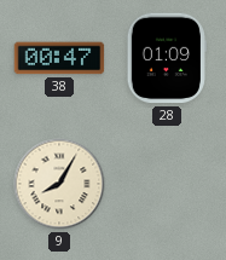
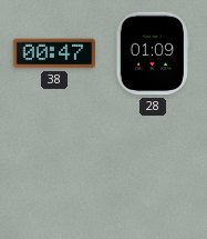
9: 8:05 -> none (59, 184)
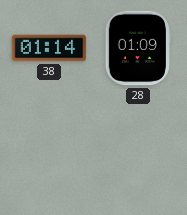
38: 00:47 -> 01:14 (49, 48)
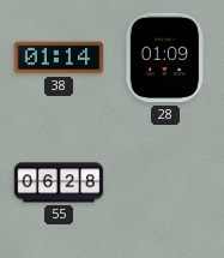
55: none -> 06:28 (59, 182)
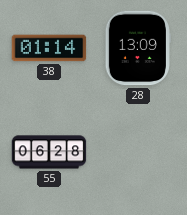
28: 01:09 -> 13:09 (138, 48)
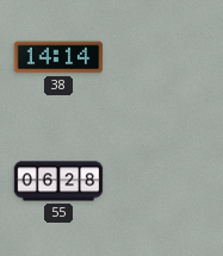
38: 01:14 -> 14:14 (58, 57)
28: 13:09 -> none (138, 48)
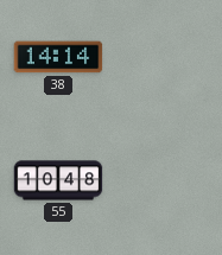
55: 06:28 -> 10:48 (58, 180)
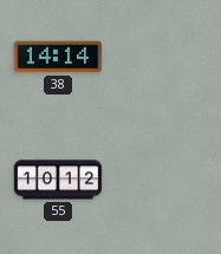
55: 10:48 -> 10:12 (58, 180)
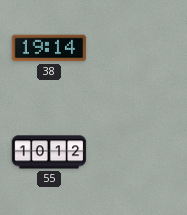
38: 14:14 -> 19:14 (49, 48)
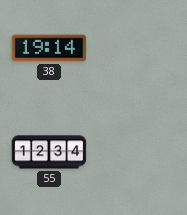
55: 10:12 -> 12:34 (49, 152)
